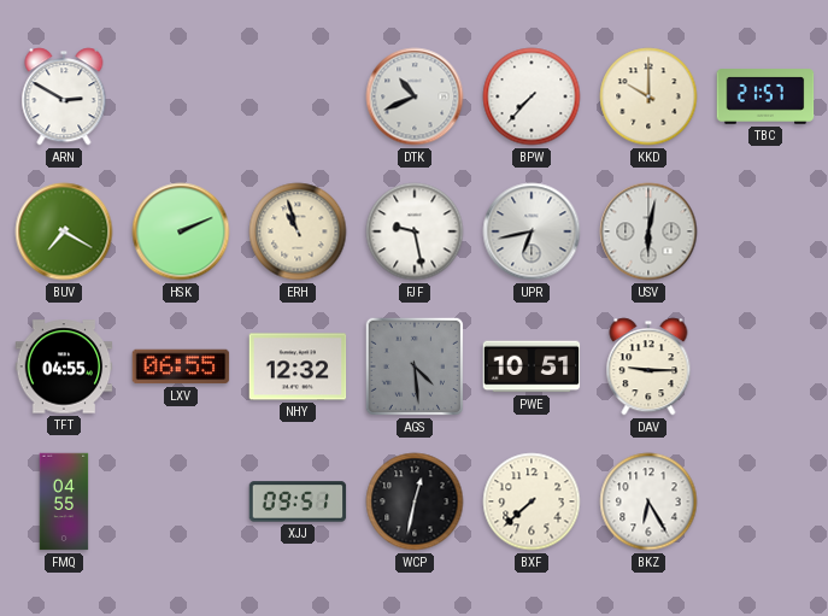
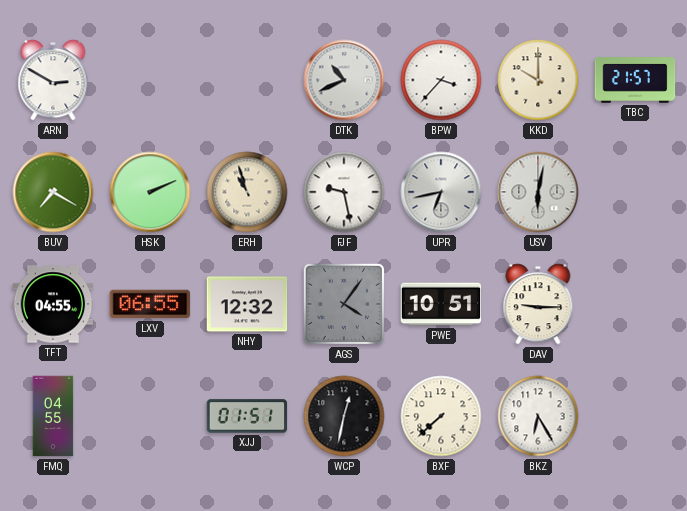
BPW: 7:37 -> 3:37 (441, 80)
AGS: 4:29 -> 4:06 (344, 304)
XJJ: 09:51 -> 01:51 (247, 416)
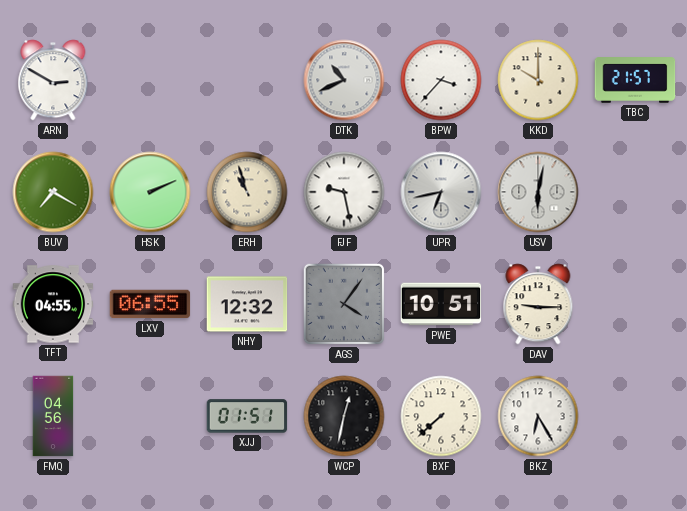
FMQ: 04:55 -> 04:56 (53, 416)
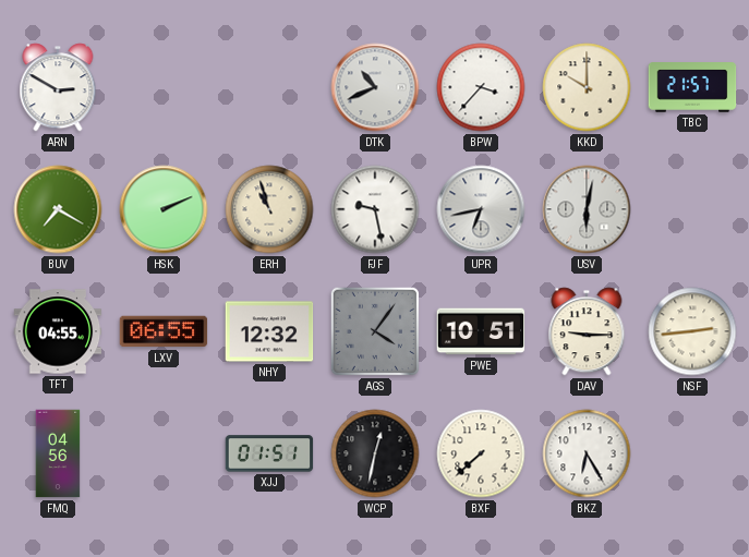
NSF: none -> 2:44 (692, 331)
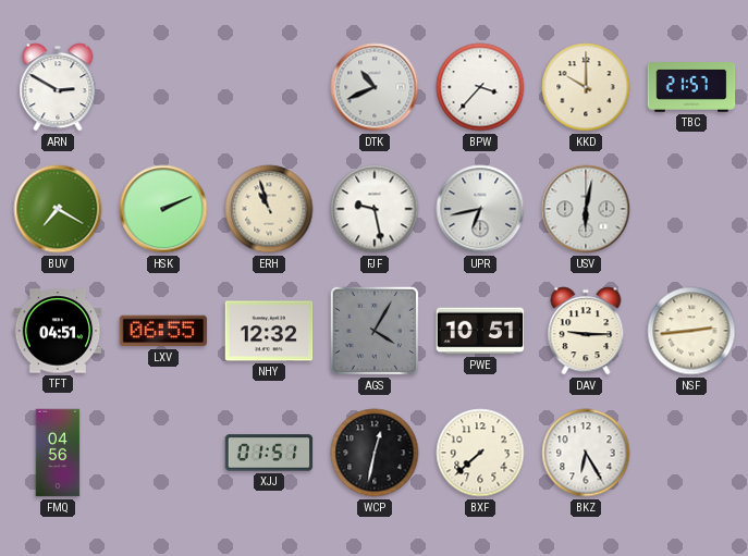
TFT: 04:55 -> 04:51 (58, 331)
AGS: 4:06 -> 4:05 (375, 331)
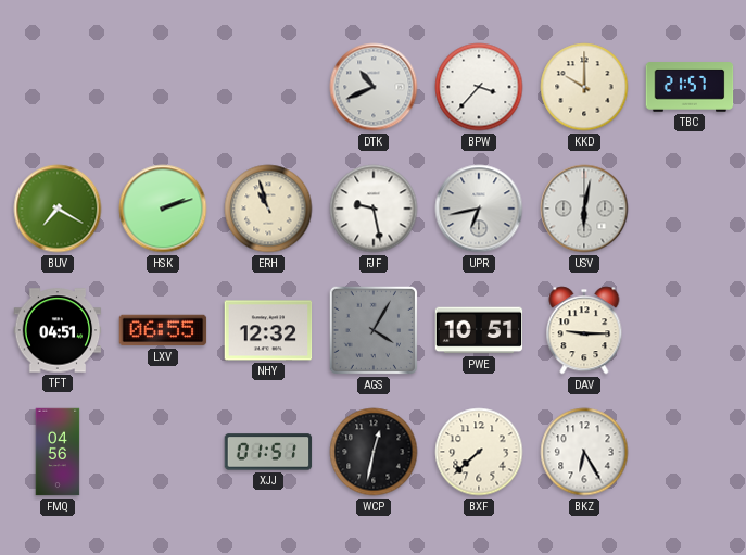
ARN: 2:50 -> none (58, 87)
HSK: 2:11 -> 2:12 (163, 209)
NSF: 2:44 -> none (691, 331)
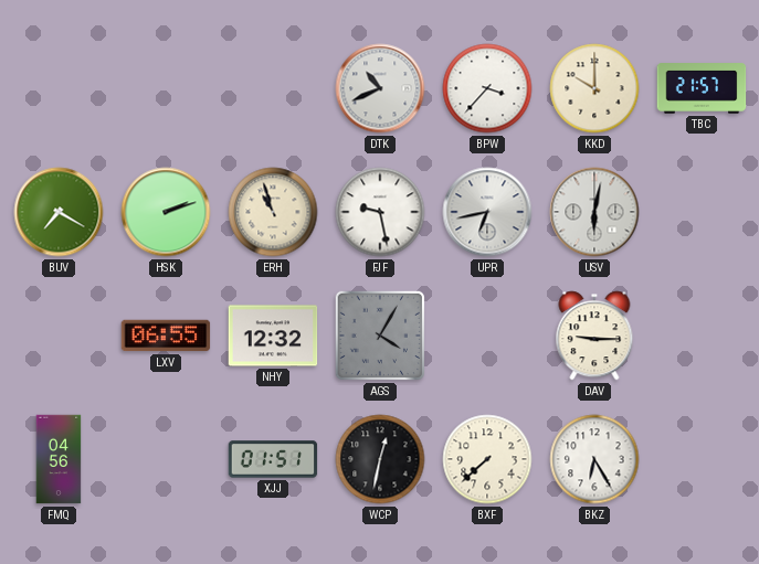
TFT: 04:51 -> none (58, 330)
PWE: 10:51 -> none (479, 330)
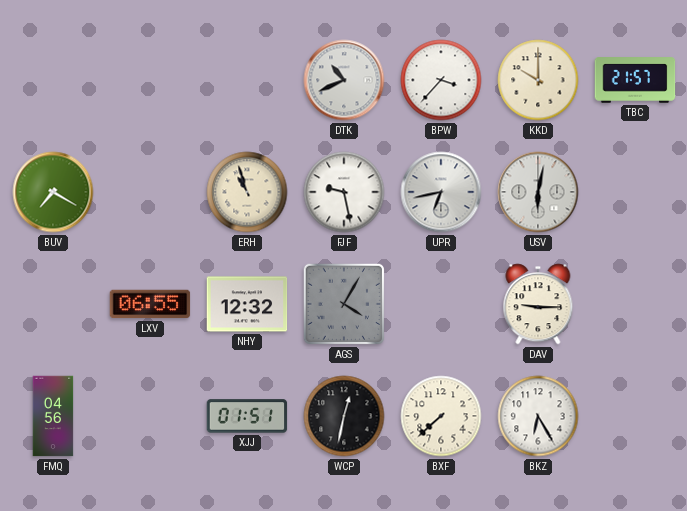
HSK: 2:12 -> none (166, 212)
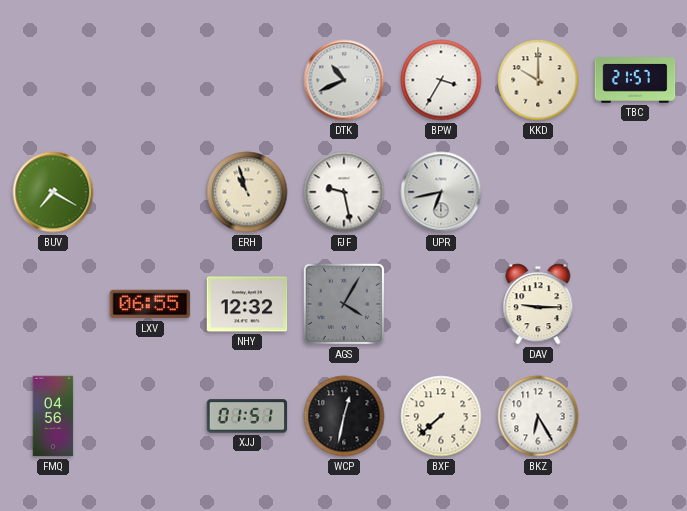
BPW: 3:37 -> 3:35 (441, 80)
USV: 6:02 -> none (538, 192)
